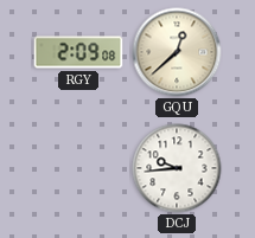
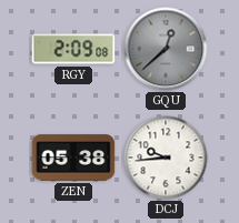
GQU dial: cream -> grey (166, 49)
ZEN: none -> 05:38 (73, 158)
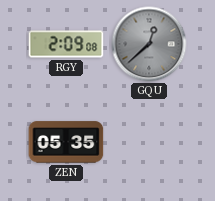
ZEN: 05:38 -> 05:35 (66, 142)
DCJ: 9:44 -> none (166, 158)
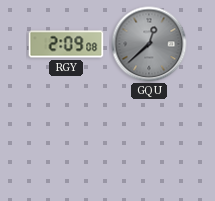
ZEN: 05:35 -> none (66, 142)
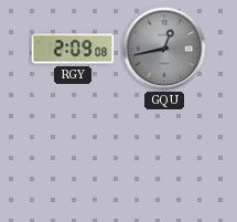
GQU: 12:38 -> 12:43 (164, 49)
